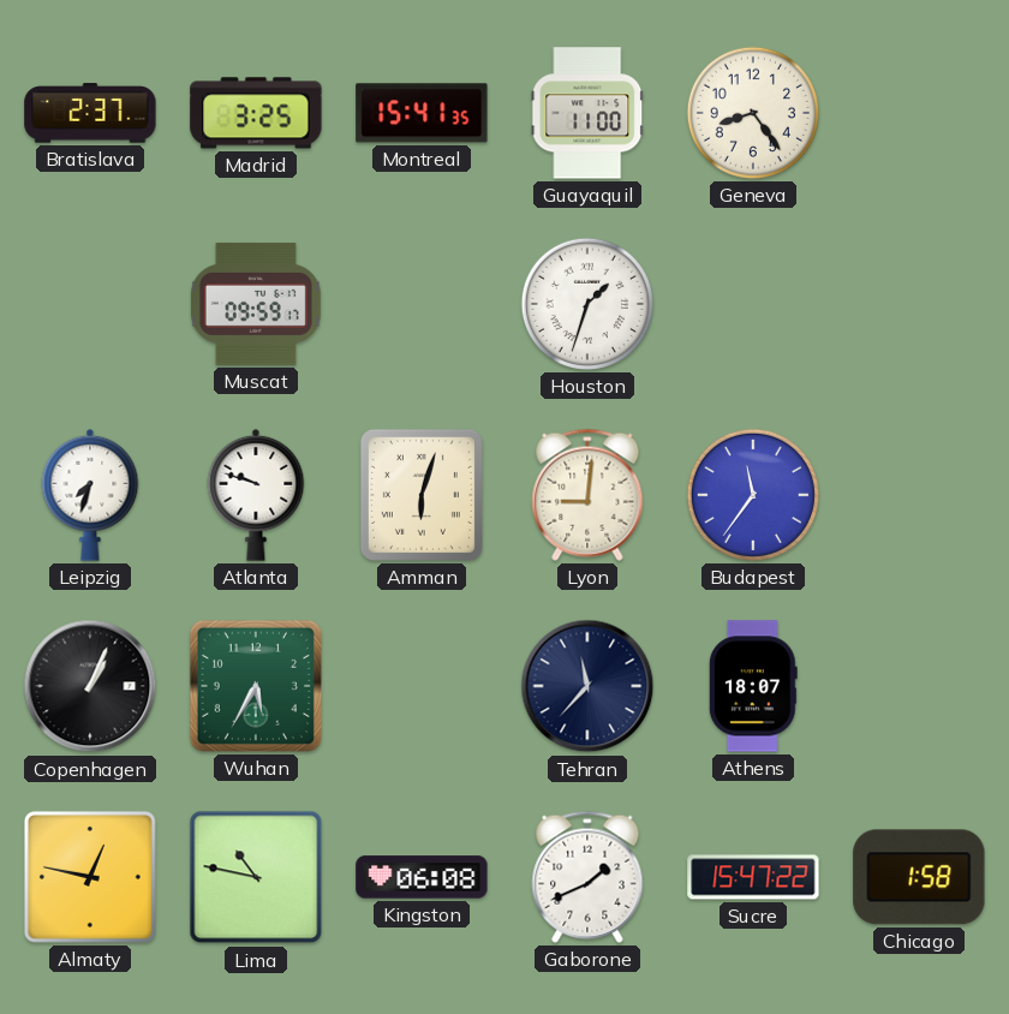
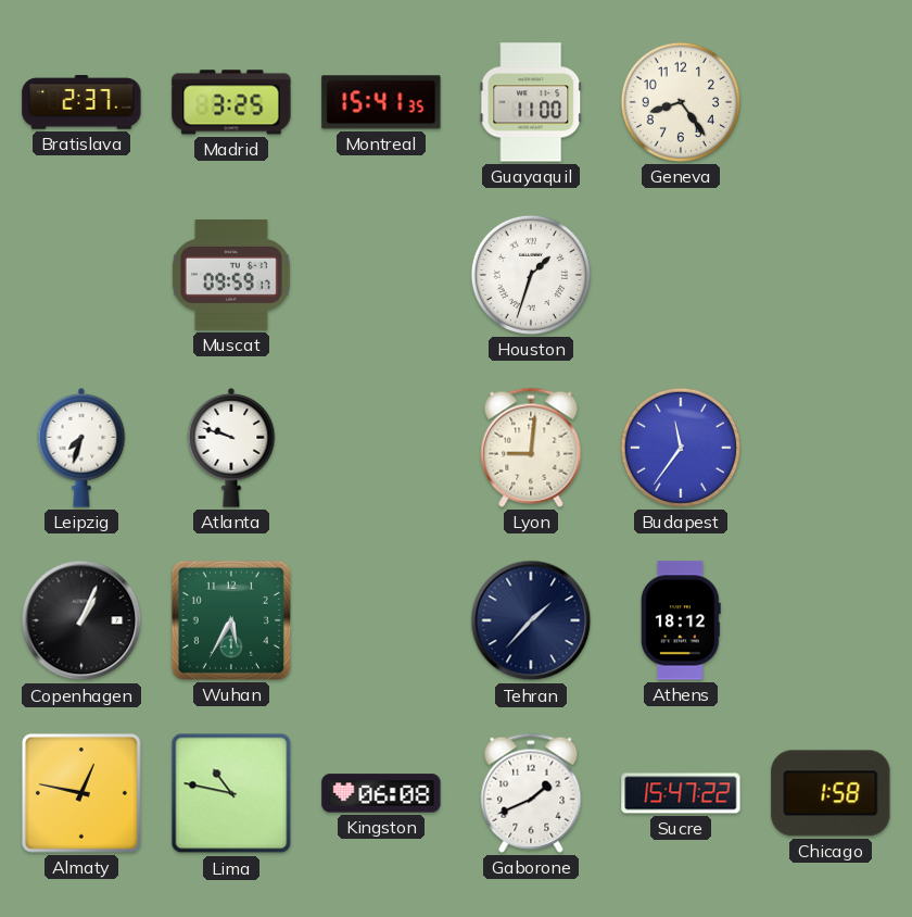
Amman: 6:03 -> none (422, 495)
Tehran: 11:37 -> 1:37 (531, 620)
Athens: 18:07 -> 18:12 (681, 620)
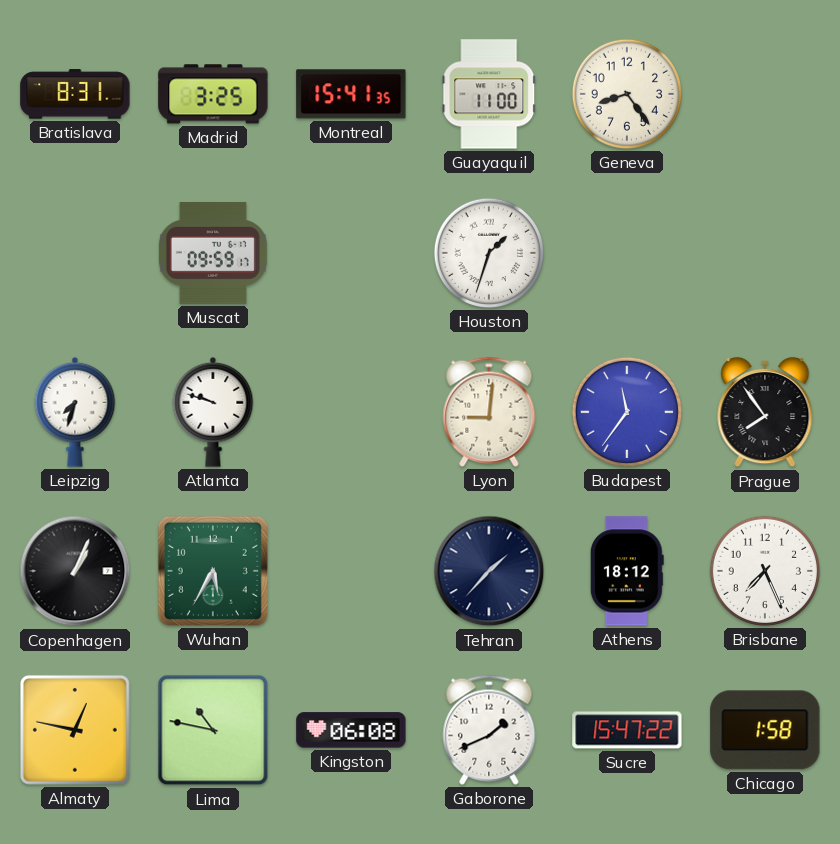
Bratislava: 2:37 -> 8:31 (75, 94)
Prague: none -> 7:54 (765, 412)
Brisbane: none -> 7:26 (765, 571)
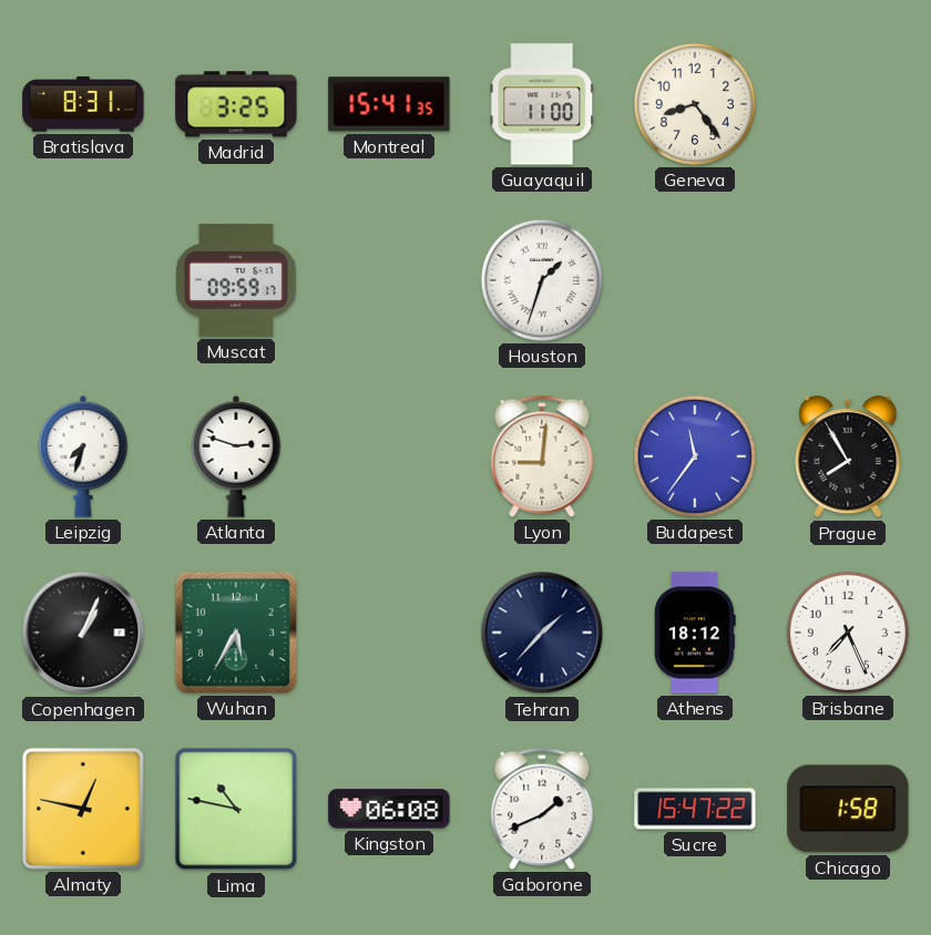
Atlanta: 9:48 -> 2:48 (236, 456)
Prague: 7:54 -> 7:55 (848, 456)
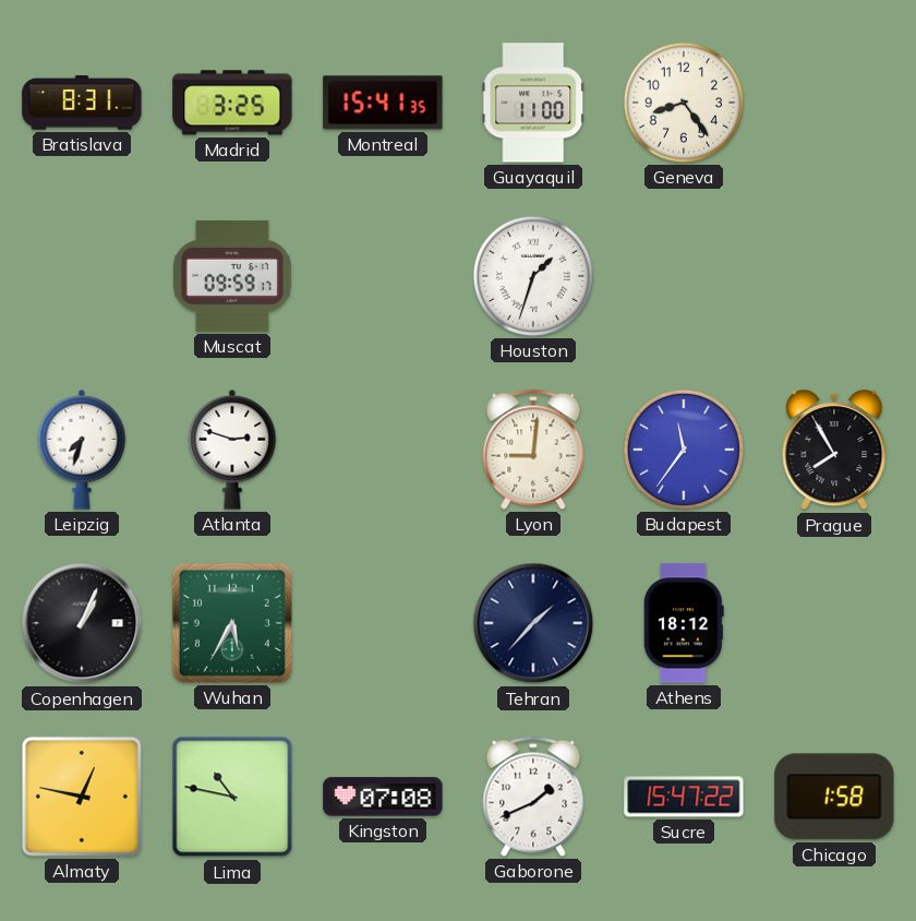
Brisbane: 7:26 -> none (848, 633)
Kingston: 06:08 -> 07:08 (383, 797)
